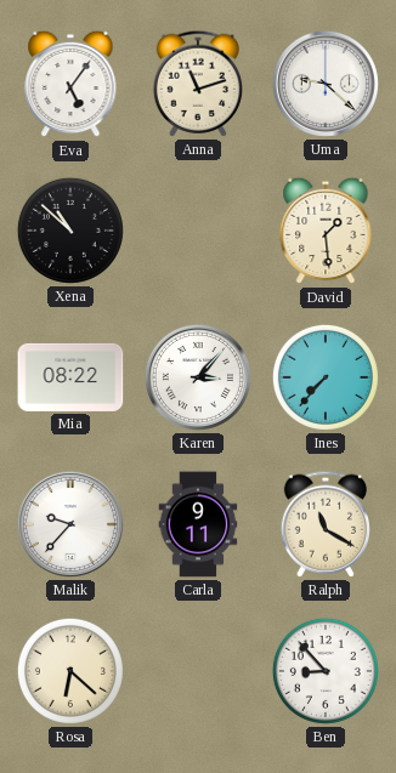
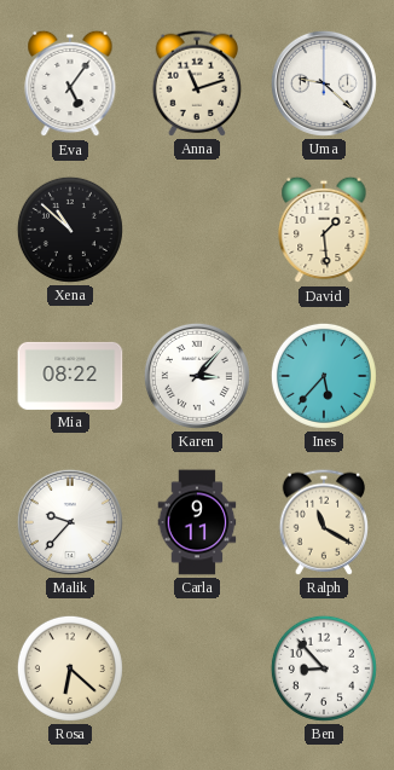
Ines: 7:37 -> 5:37 (324, 376)
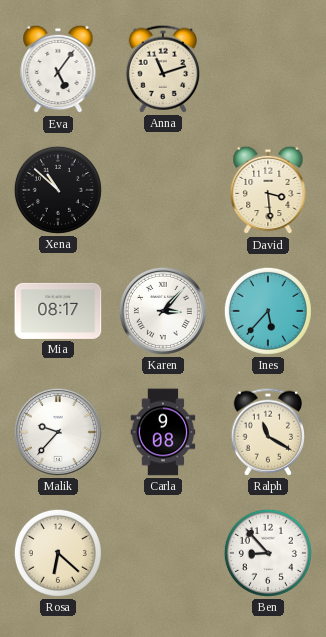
Uma: 9:22 -> none (324, 83)
David: 1:29 -> 3:29 (268, 190)
Mia: 08:22 -> 08:17 (58, 311)
Carla: 9:11 -> 9:08 (163, 432)
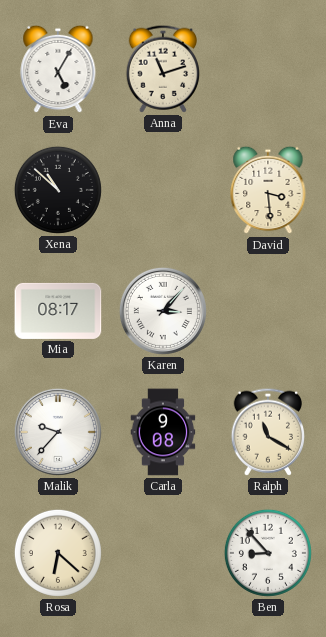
Eva: 5:06 -> 5:05 (58, 69)
Ines: 5:37 -> none (268, 311)
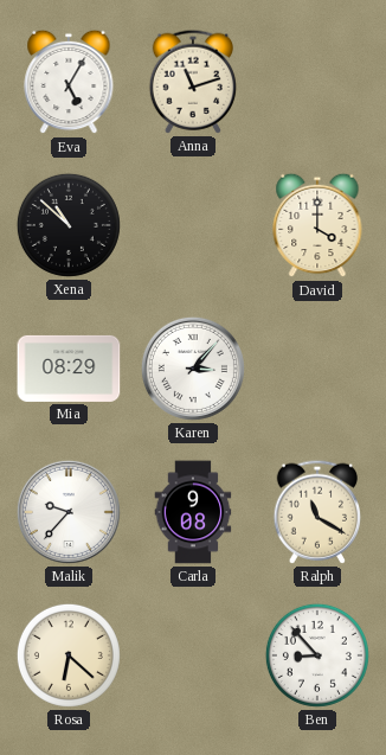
David: 3:29 -> 4:00 (317, 225)
Mia: 08:17 -> 08:29 (69, 369)
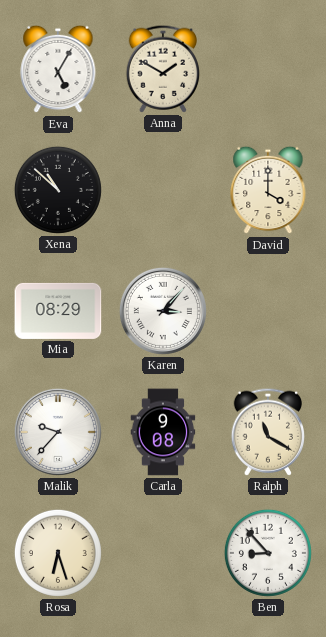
Anna: 11:12 -> 1:50 (162, 69)
Rosa: 6:22 -> 6:27 (58, 553)
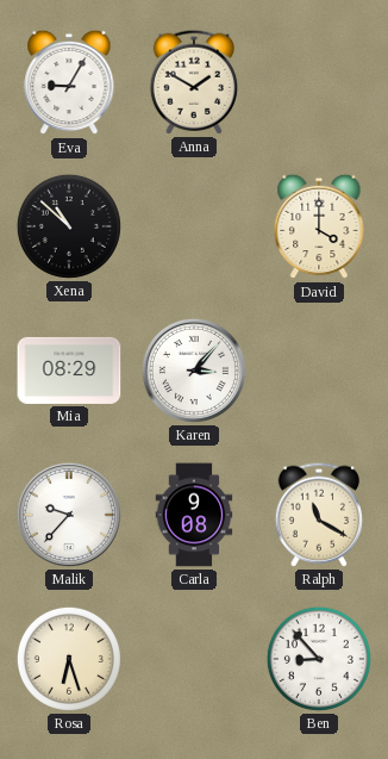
Eva: 5:05 -> 9:05 (69, 82)
